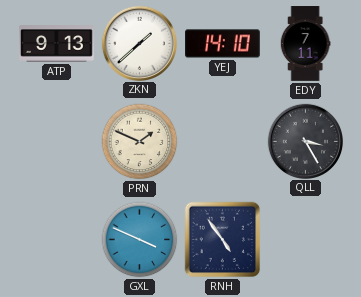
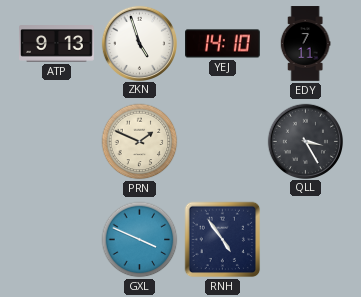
ZKN: 1:38 -> 4:57 (139, 43)
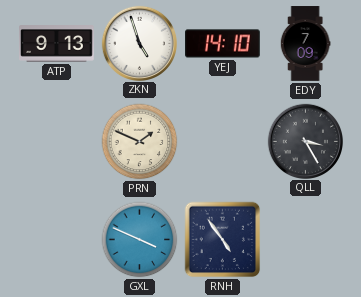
EDY: 7:11 -> 7:09 (305, 44)
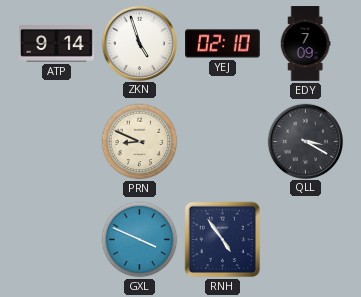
ATP: 9:13 -> 9:14 (57, 44)
YEJ: 14:10 -> 02:10 (223, 44)
PRN: 1:49 -> 8:49 (140, 142)
QLL: 3:25 -> 3:20 (305, 141)
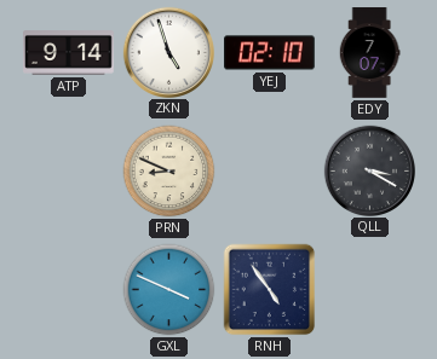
EDY: 7:09 -> 7:07 (369, 53)
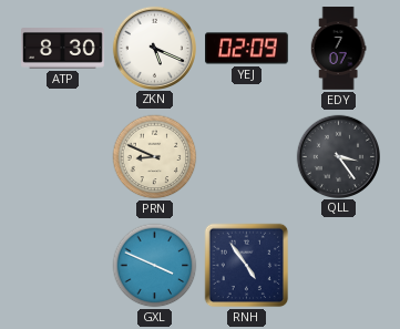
ATP: 9:14 -> 8:30 (63, 49)
ZKN: 4:57 -> 5:19 (154, 48)
YEJ: 02:10 -> 02:09 (247, 49)
QLL: 3:20 -> 3:24 (338, 156)
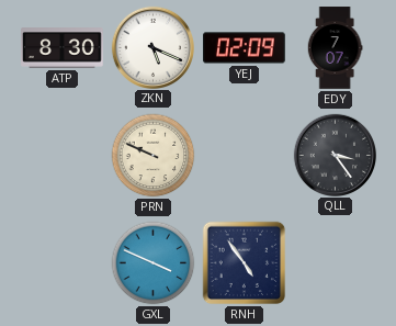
PRN: 8:49 -> 9:49 (154, 156)
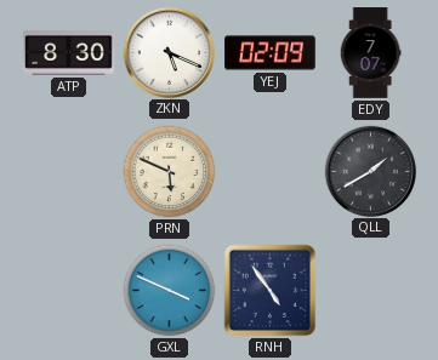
PRN: 9:49 -> 5:49 (170, 172)
QLL: 3:24 -> 1:40 (370, 171)
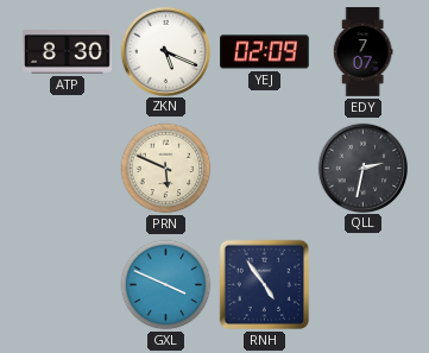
QLL: 1:40 -> 2:32 (362, 168)
